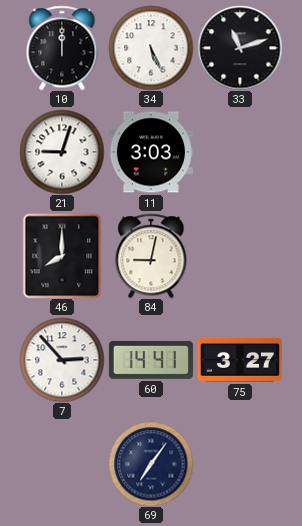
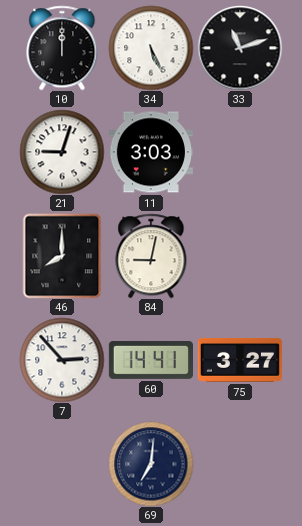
69: 7:06 -> 7:01 (151, 464)
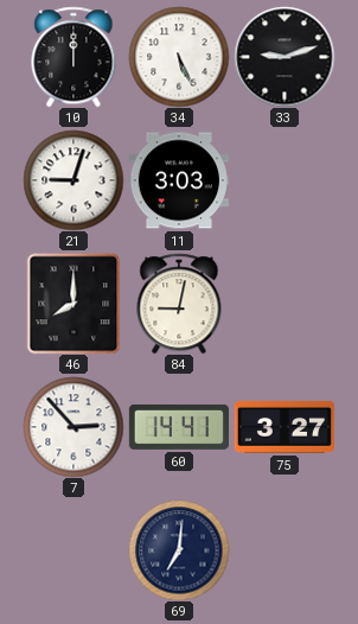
33: 11:12 -> 9:12 (285, 57)
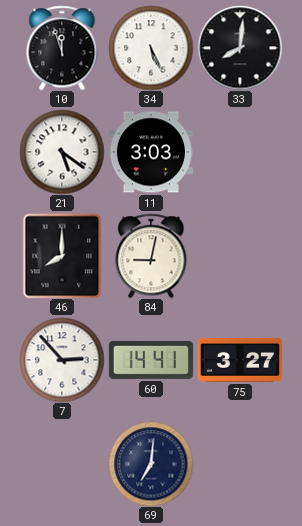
10: 12:00 -> 11:57 (62, 48)
33: 9:12 -> 8:01 (240, 48)
21: 9:03 -> 5:21 (62, 152)
